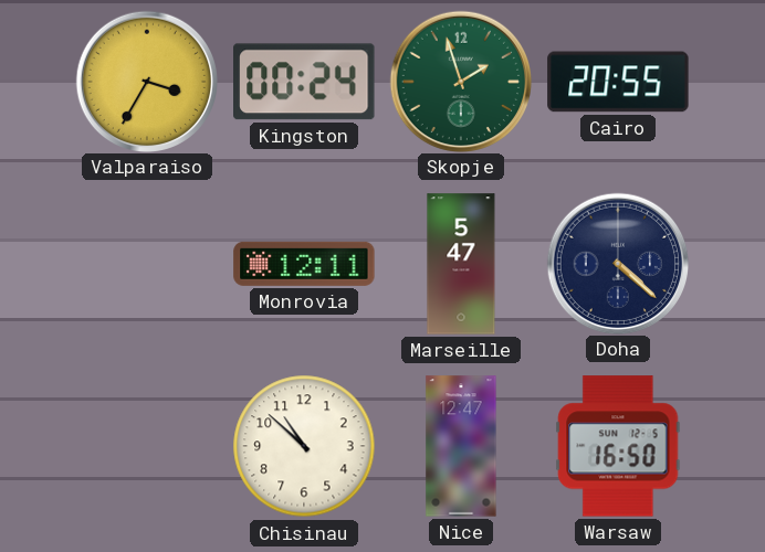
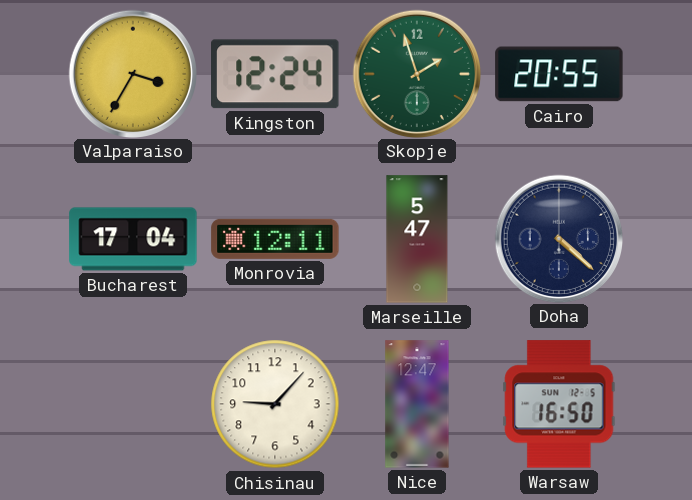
Kingston: 00:24 -> 12:24 (276, 74)
Bucharest: none -> 17:04 (133, 239)
Chisinau: 10:52 -> 9:07 (275, 404)
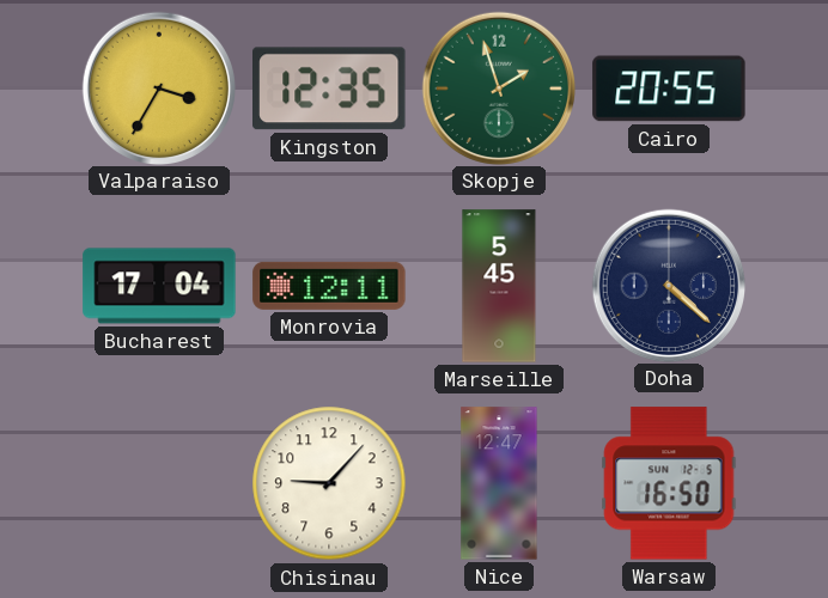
Kingston: 12:24 -> 12:35 (330, 89)
Marseille: 5:47 -> 5:45 (499, 286)
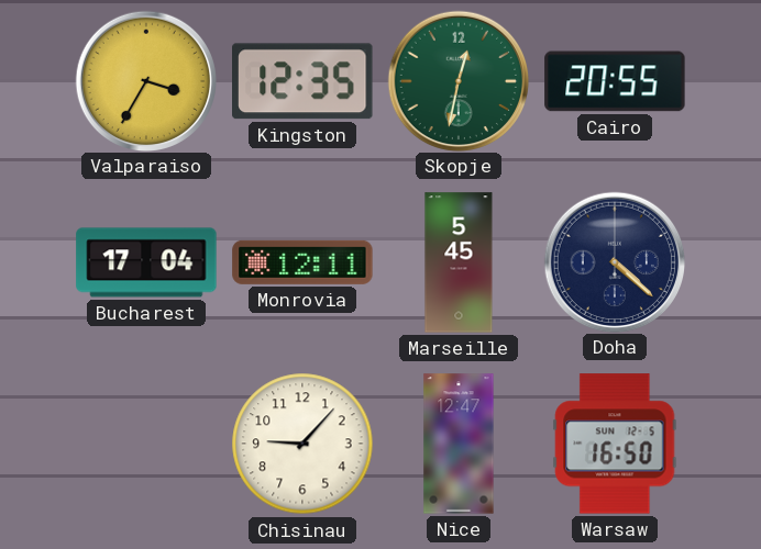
Skopje: 1:57 -> 12:32 (457, 80)
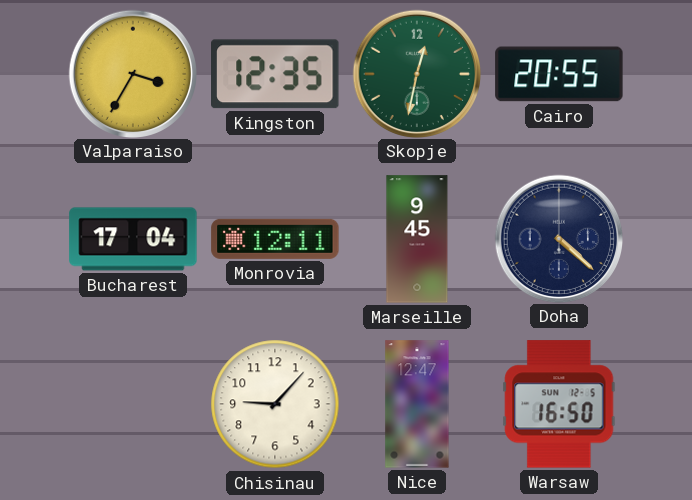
Marseille: 5:45 -> 9:45 (417, 239)
